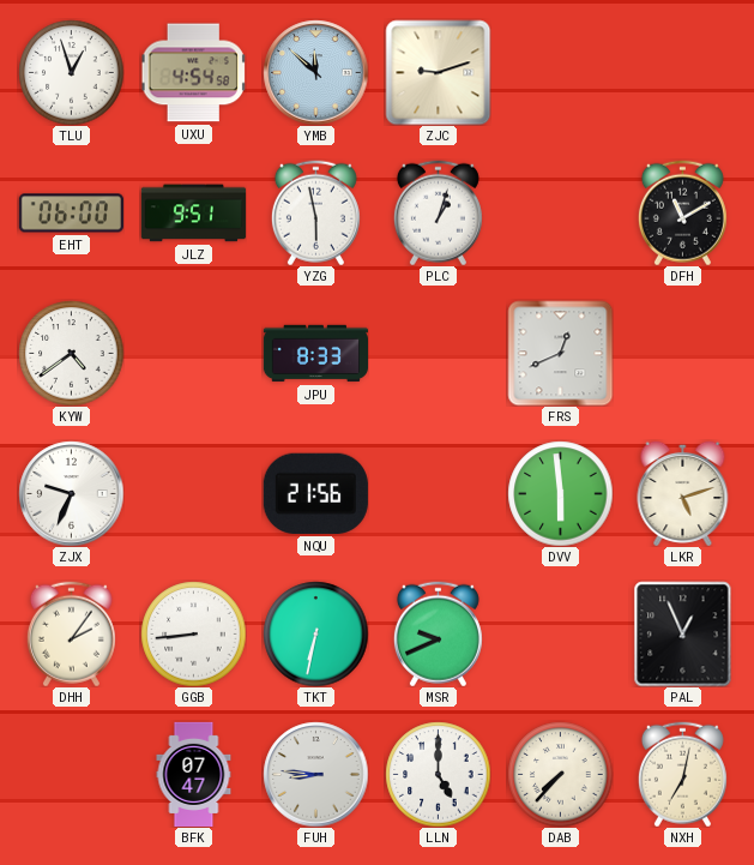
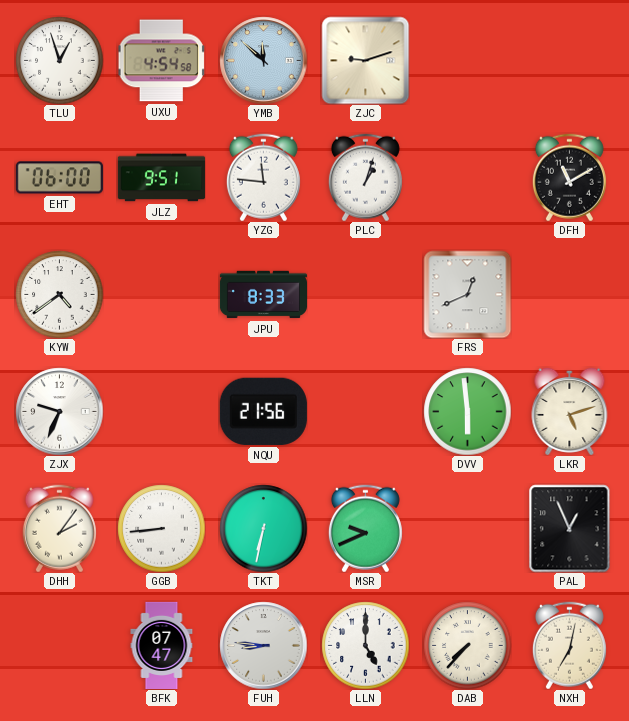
YZG: 5:58 -> 11:46 (263, 177)
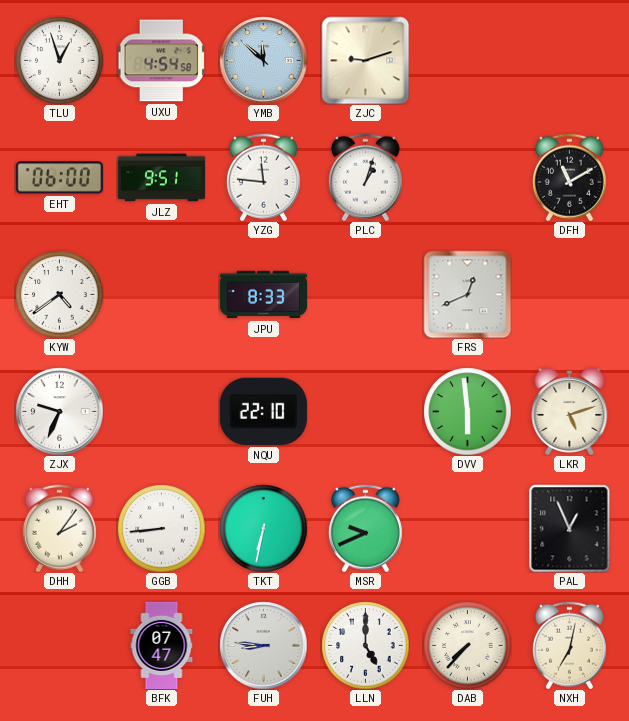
NQU: 21:56 -> 22:10 (263, 411)
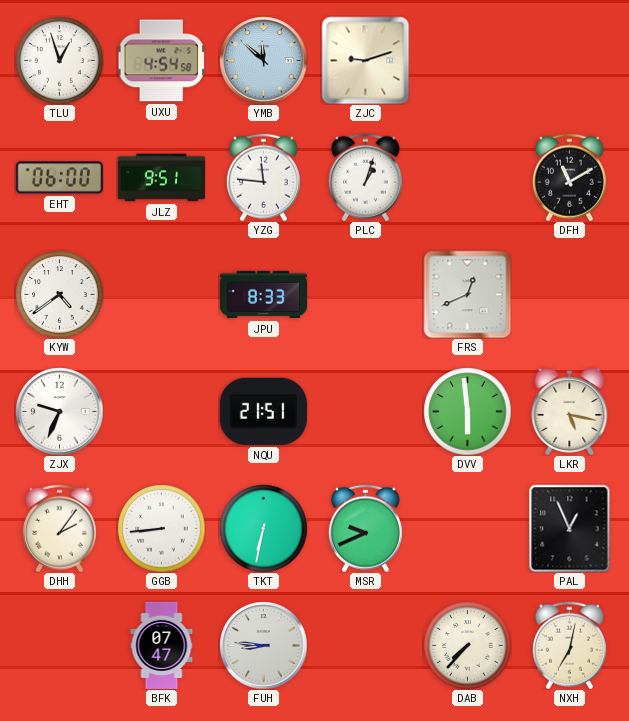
NQU: 22:10 -> 21:51 (263, 411)
LKR: 5:12 -> 5:17 (570, 411)
LLN: 5:00 -> none (365, 645)
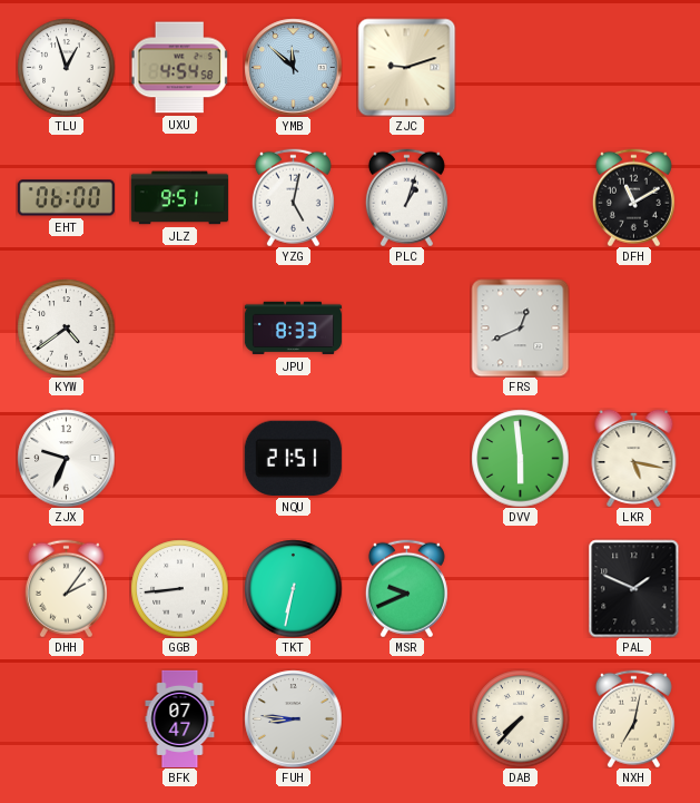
YZG: 11:46 -> 5:02 (293, 197)
PAL: 12:56 -> 1:49 (634, 588)
